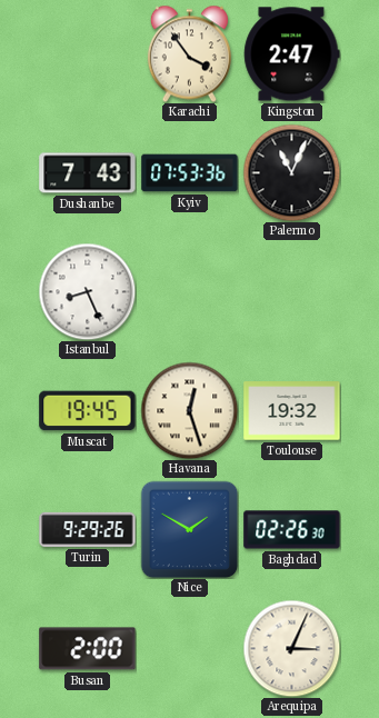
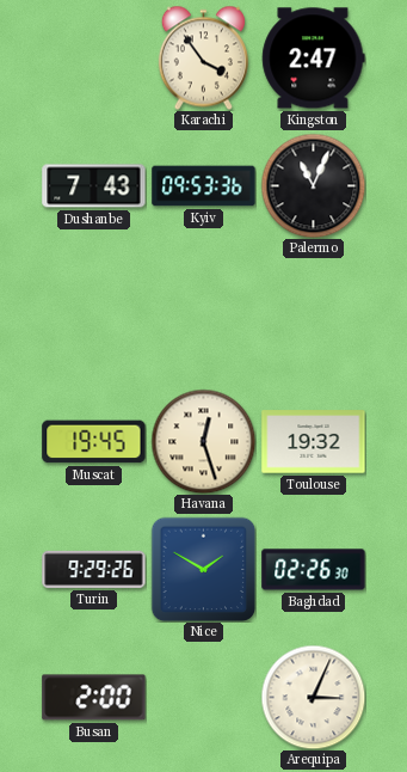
Kyiv: 07:53 -> 09:53 (204, 186)
Istanbul: 8:26 -> none (87, 291)
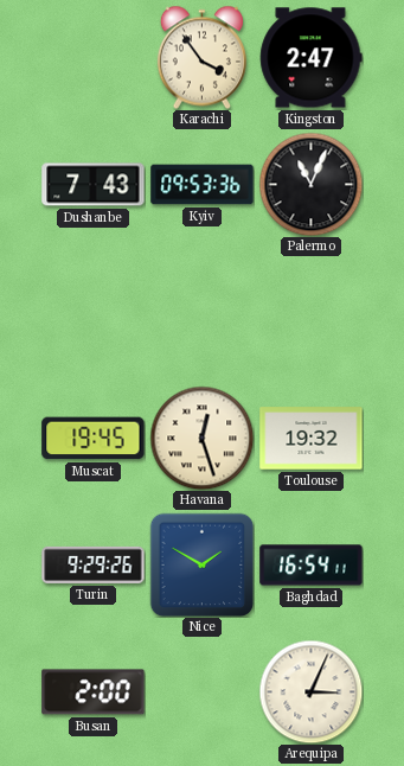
Baghdad: 02:26 -> 16:54 (312, 566)
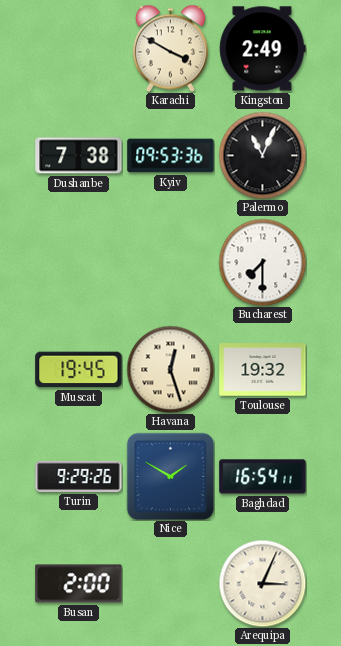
Karachi: 3:54 -> 3:50 (170, 48)
Kingston: 2:47 -> 2:49 (263, 49)
Dushanbe: 7:43 -> 7:38 (79, 156)
Bucharest: none -> 7:30 (262, 262)
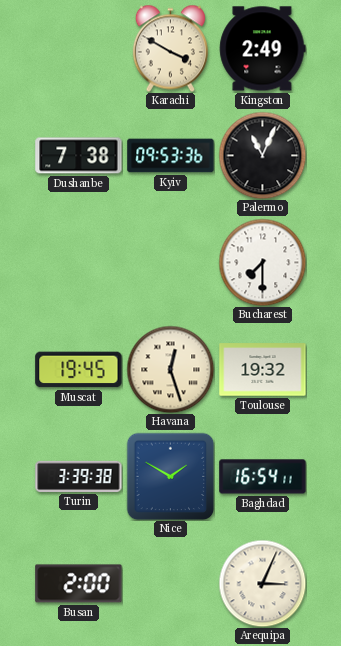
Turin: 9:29 -> 3:39 (79, 476)
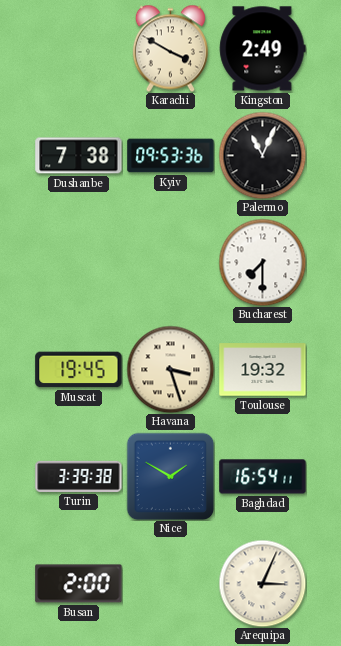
Havana: 12:27 -> 3:27 (170, 369)
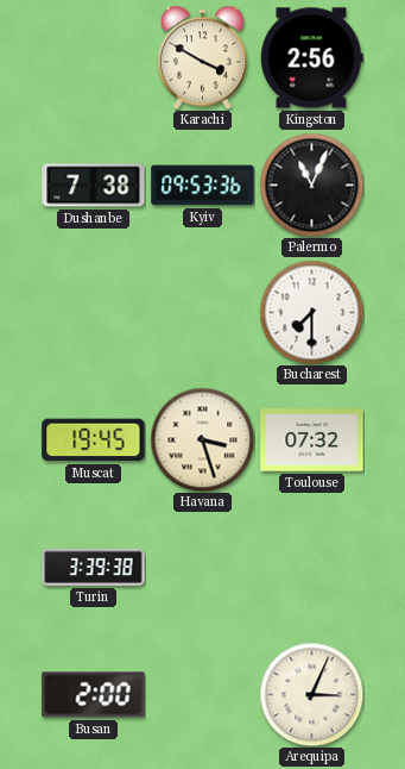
Kingston: 2:49 -> 2:56 (312, 58)
Toulouse: 19:32 -> 07:32 (312, 440)
Nice: 1:50 -> none (170, 476)
Baghdad: 16:54 -> none (263, 477)
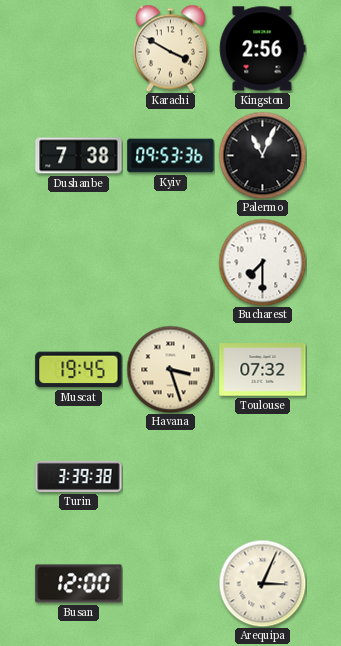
Busan: 2:00 -> 12:00 (79, 584)
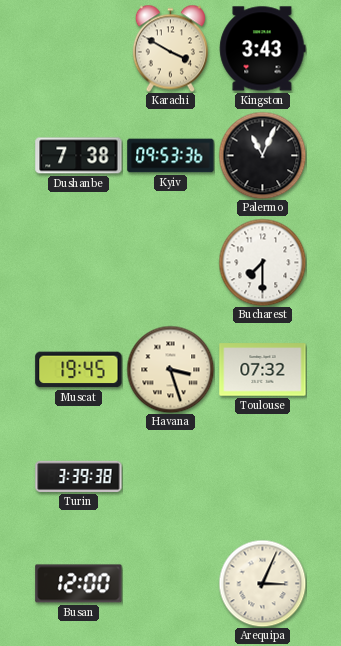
Kingston: 2:56 -> 3:43 (263, 49)
